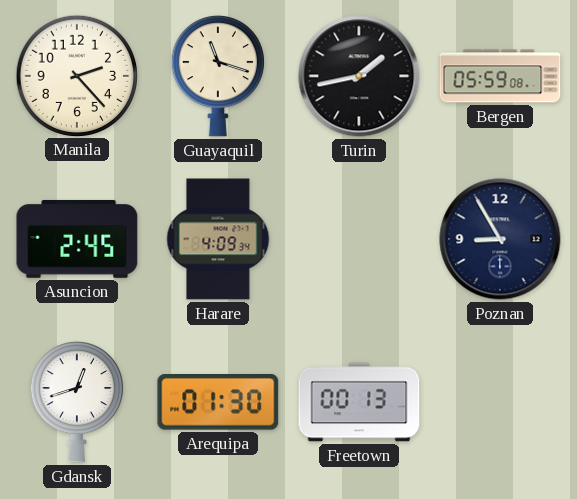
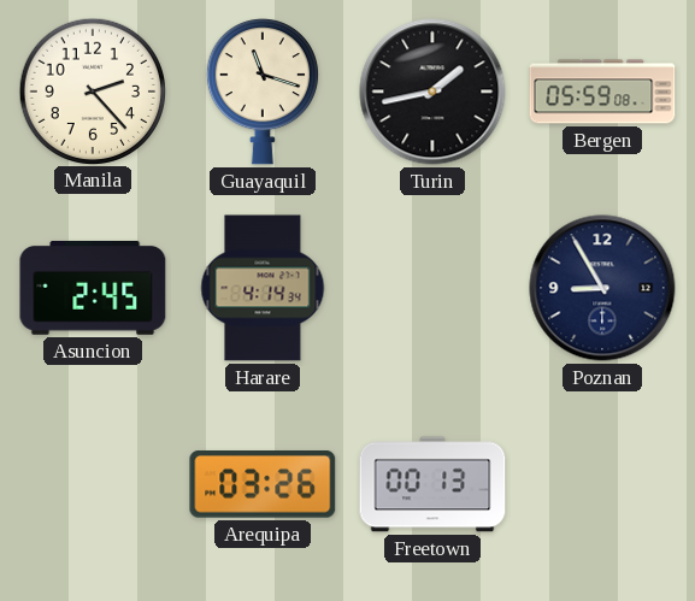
Harare: 4:09 -> 4:14 (263, 288)
Gdansk: 12:42 -> none (77, 403)
Arequipa: 01:30 -> 03:26 (263, 485)
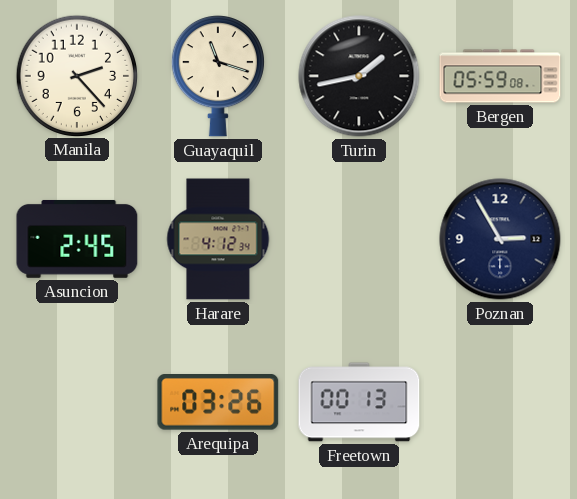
Harare: 4:14 -> 4:12 (218, 239)
Poznan: 8:55 -> 2:55 (500, 239)
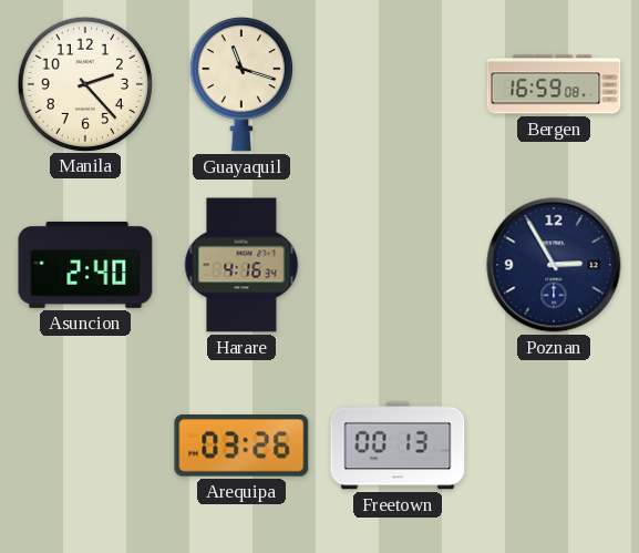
Turin: 1:43 -> none (359, 76)
Bergen: 05:59 -> 16:59 (554, 84)
Asuncion: 2:45 -> 2:40 (85, 265)
Harare: 4:12 -> 4:16 (241, 265)
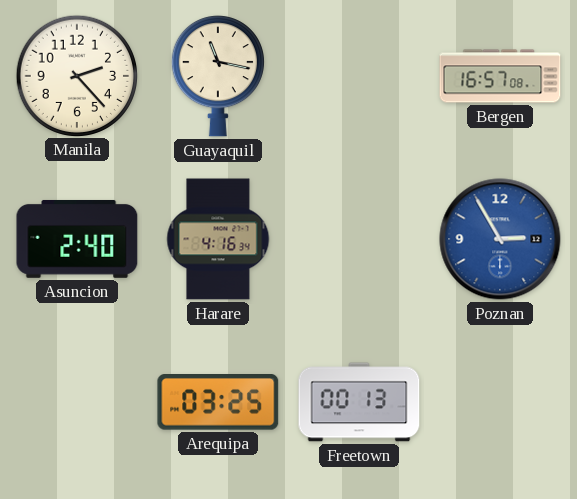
Guayaquil: 11:18 -> 11:17 (218, 77)
Bergen: 16:59 -> 16:57 (500, 76)
Poznan dial: navy -> blue (500, 239)
Arequipa: 03:26 -> 03:25 (218, 403)
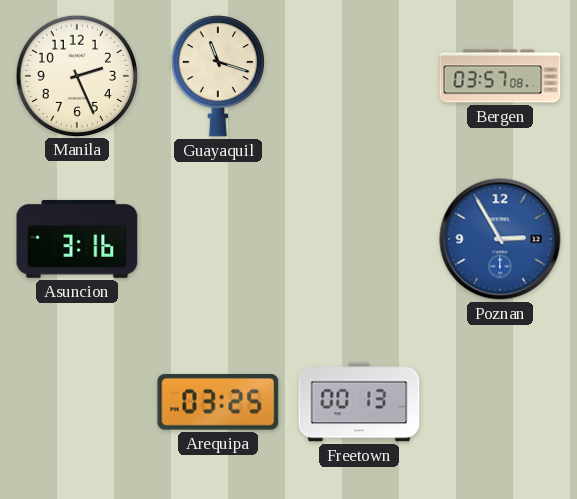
Manila: 2:23 -> 2:26 (76, 75)
Guayaquil: 11:17 -> 11:18 (218, 77)
Bergen: 16:57 -> 03:57 (500, 76)
Asuncion: 2:40 -> 3:16 (77, 239)
Harare: 4:16 -> none (218, 239)
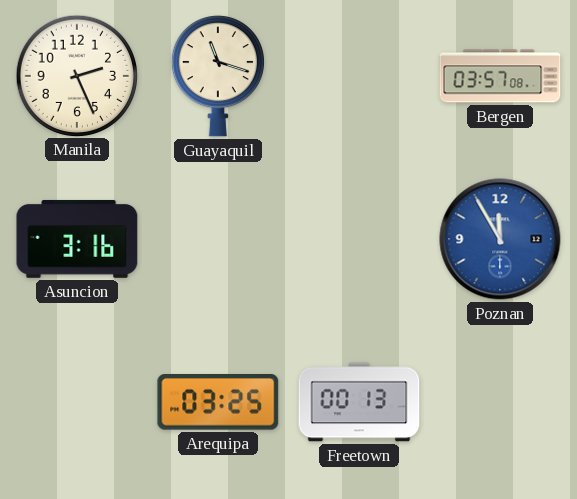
Poznan: 2:55 -> 11:55 (500, 239)
